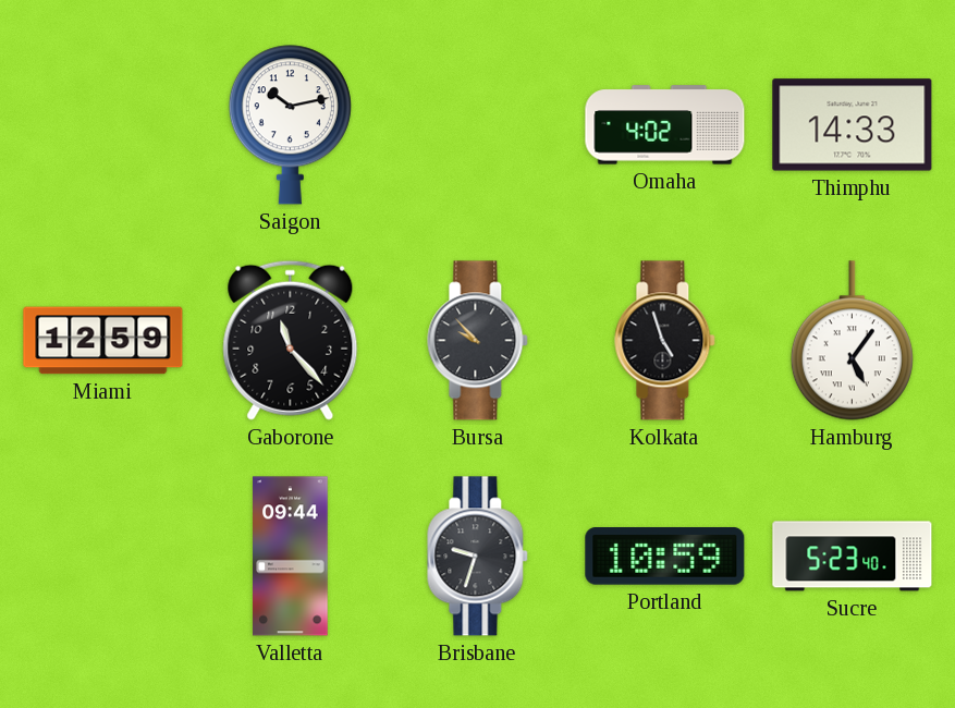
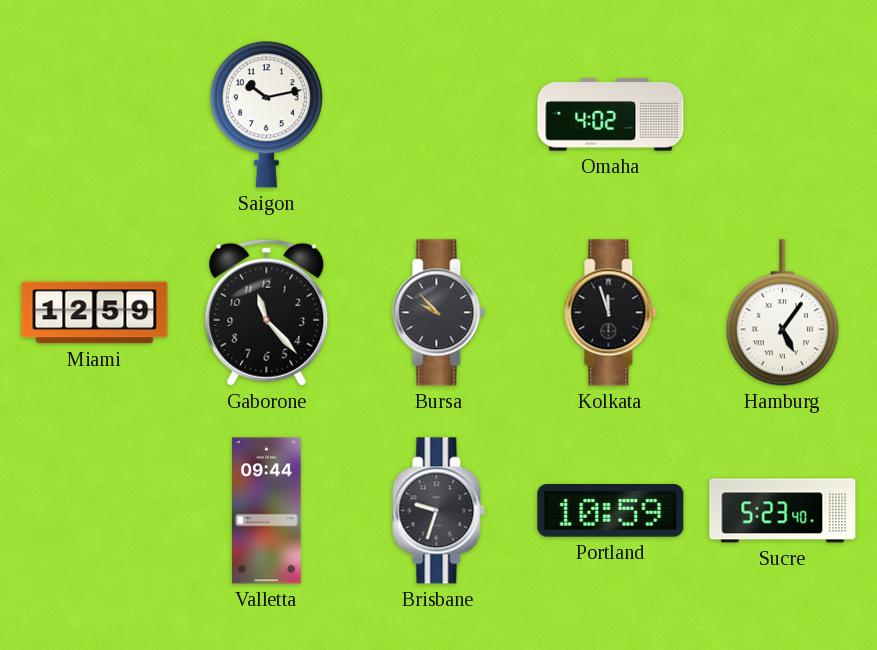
Thimphu: 14:33 -> none (853, 125)
Kolkata: 4:57 -> 11:57 (611, 313)
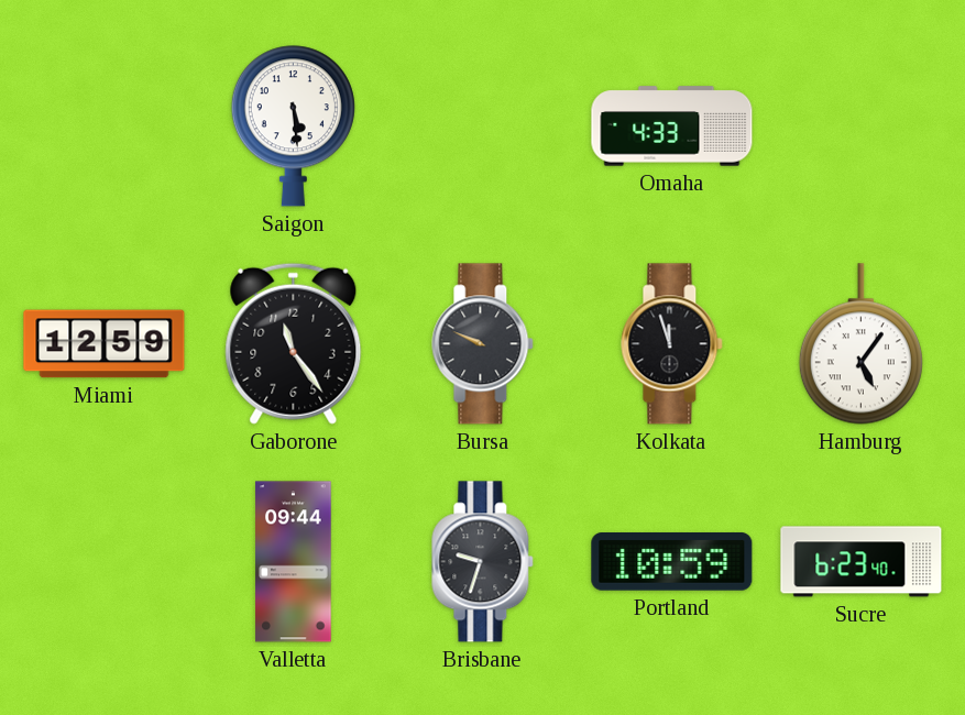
Saigon: 10:13 -> 5:29 (293, 127)
Omaha: 4:02 -> 4:33 (672, 127)
Gaborone: 11:23 -> 11:24 (294, 343)
Bursa: 9:53 -> 9:49 (483, 344)
Sucre: 5:23 -> 6:23 (862, 562)
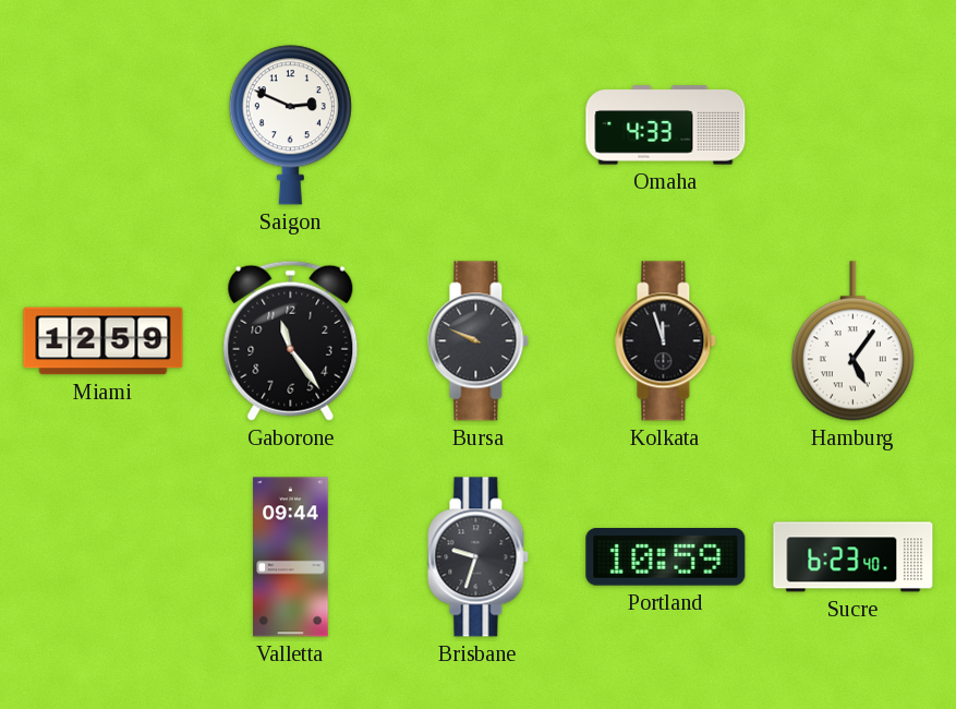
Saigon: 5:29 -> 2:49 (290, 125)
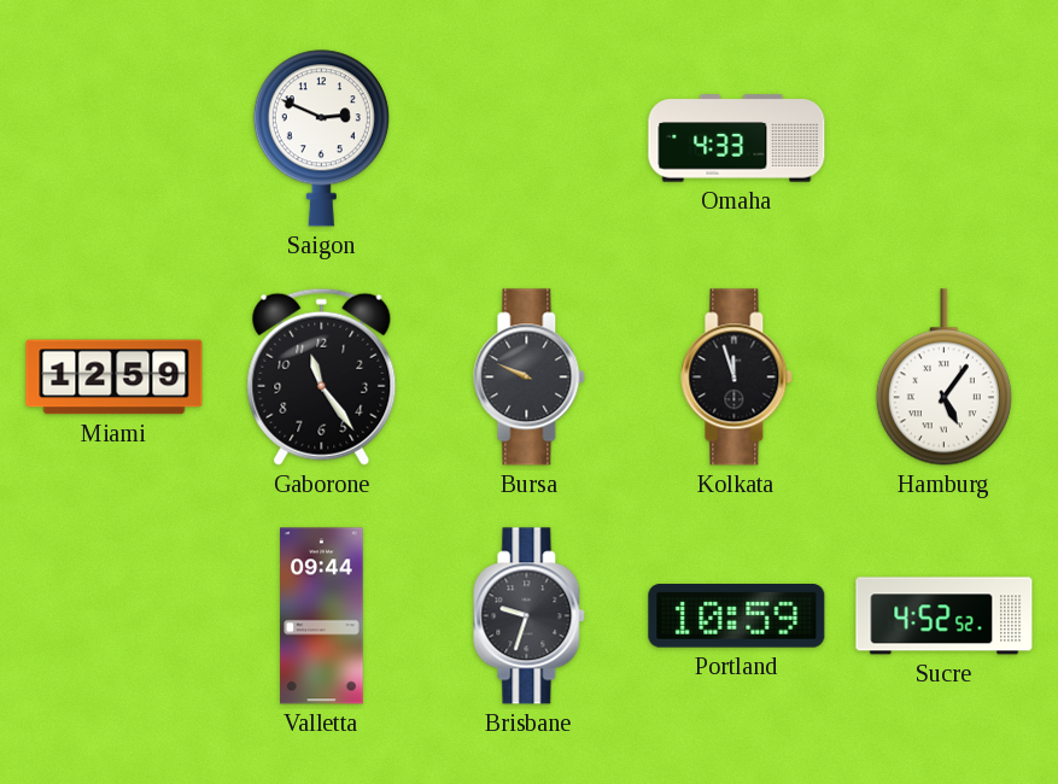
Sucre: 6:23 -> 4:52 (945, 616)
